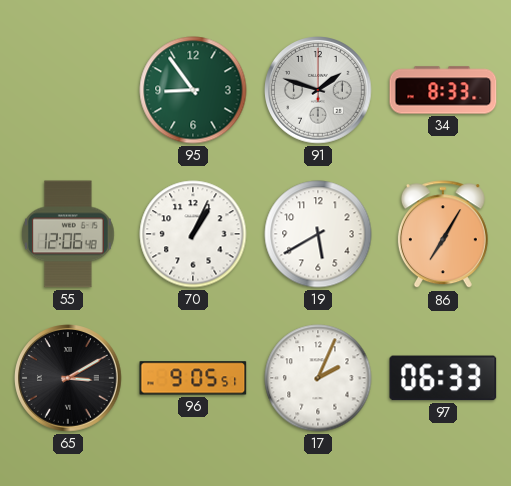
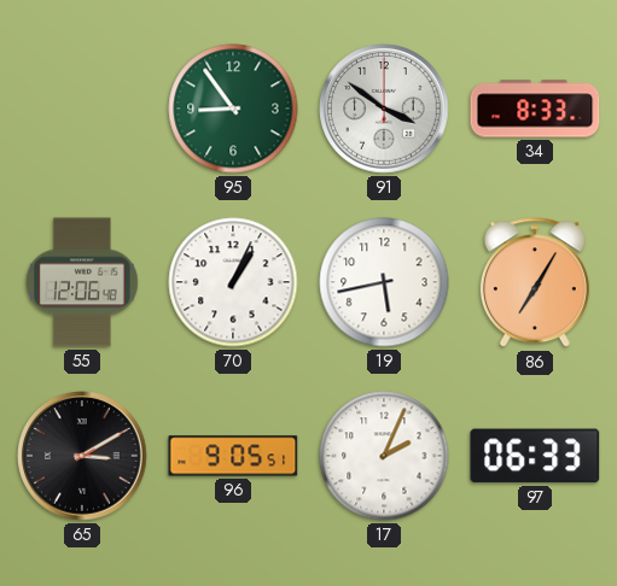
91: 1:48 -> 3:51 (384, 109)
19: 5:40 -> 5:43 (384, 282)
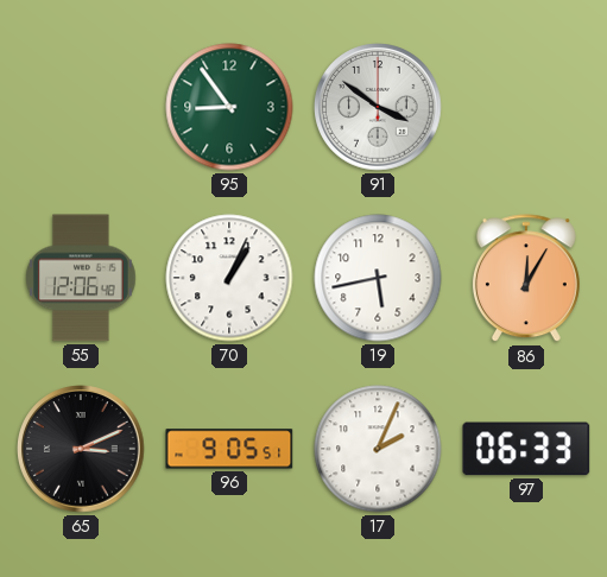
34: 8:33 -> none (535, 109)
86: 7:05 -> 12:05 (526, 279)
65: 3:10 -> 3:11 (81, 449)
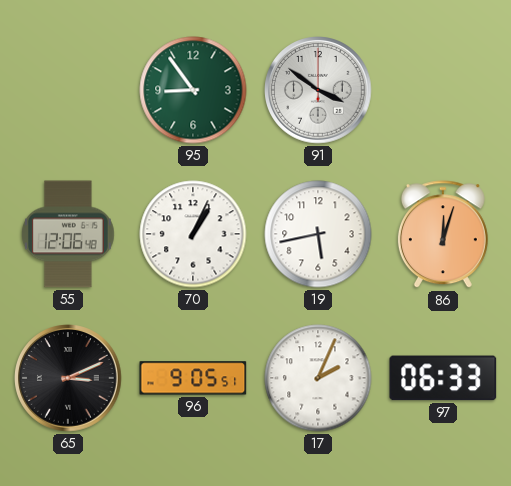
86: 12:05 -> 12:03 (443, 235)
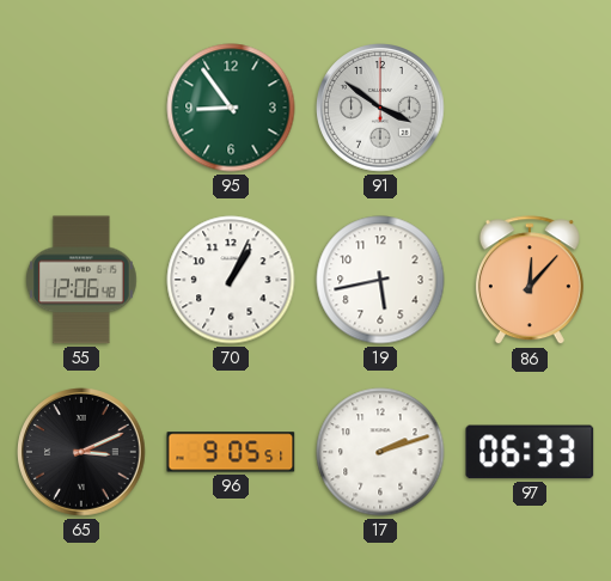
86: 12:03 -> 12:07 (530, 281)
17: 2:04 -> 2:12 (380, 452)
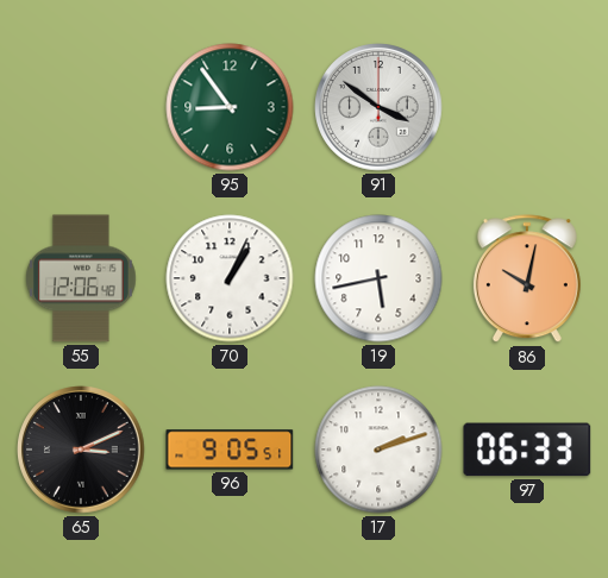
86: 12:07 -> 10:02 (527, 279)
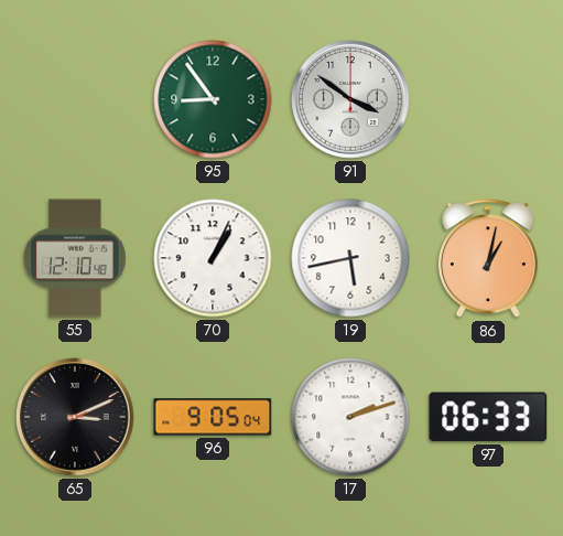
55: 12:06 -> 12:10 (75, 258)
86: 10:02 -> 1:02 (488, 259)
96: 9:05:51 -> 9:05:04 (213, 417)
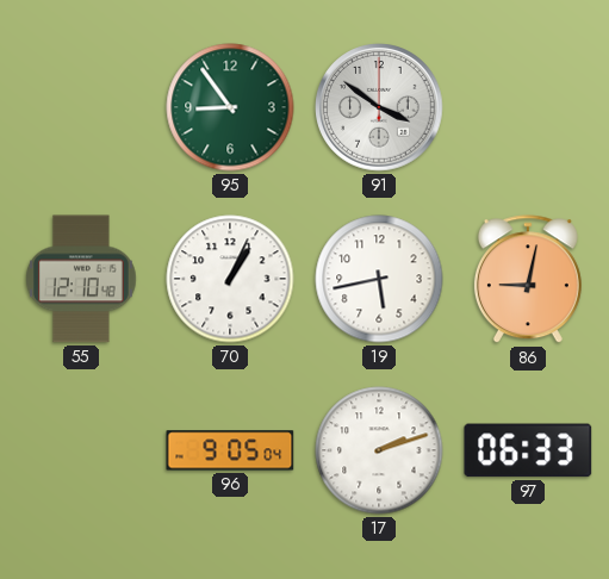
86: 1:02 -> 9:02 (528, 280)
65: 3:11 -> none (75, 417)
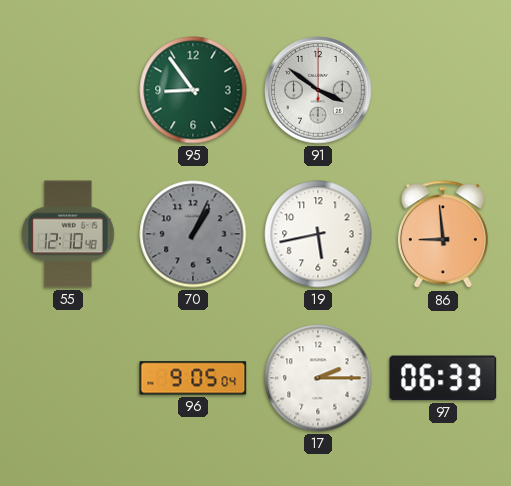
70 dial: white -> grey (193, 234)
86: 9:02 -> 8:59 (443, 235)
17: 2:12 -> 2:15 (318, 378)
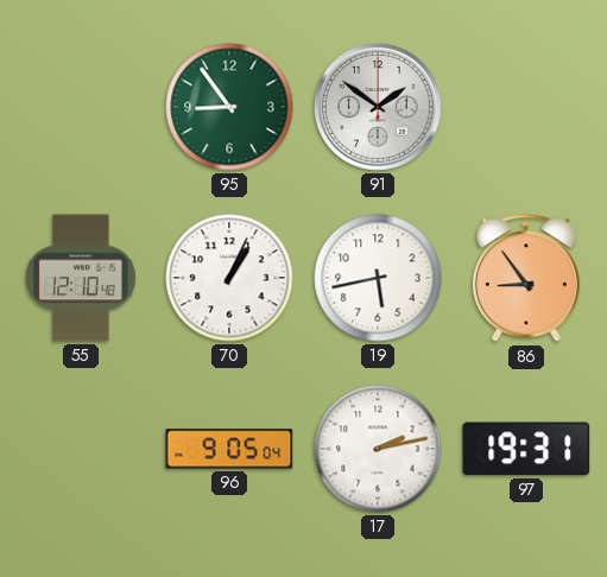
91: 3:51 -> 1:51 (378, 107)
70 dial: grey -> white (229, 278)
86: 8:59 -> 8:54 (526, 279)
17: 2:15 -> 2:13 (378, 449)
97: 06:33 -> 19:31 (526, 449)
